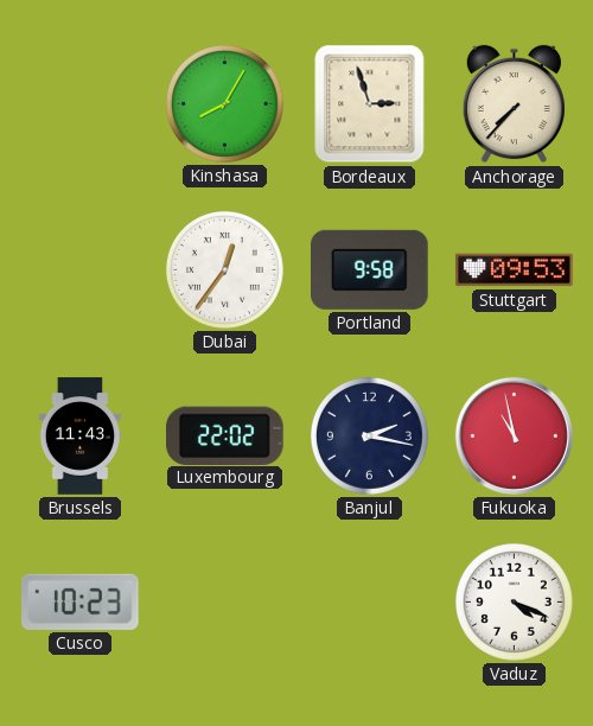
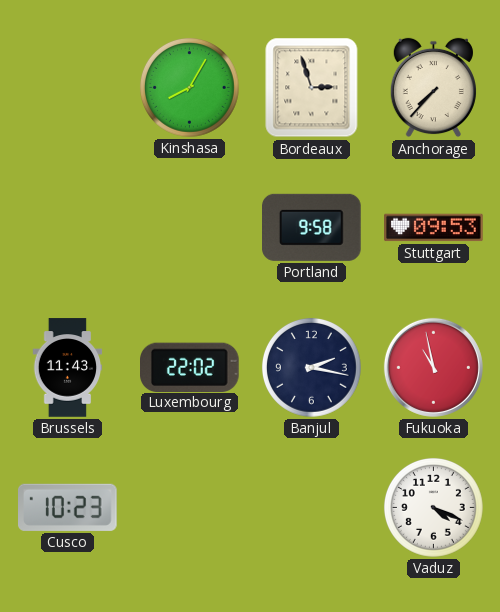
Dubai: 12:36 -> none (224, 269)
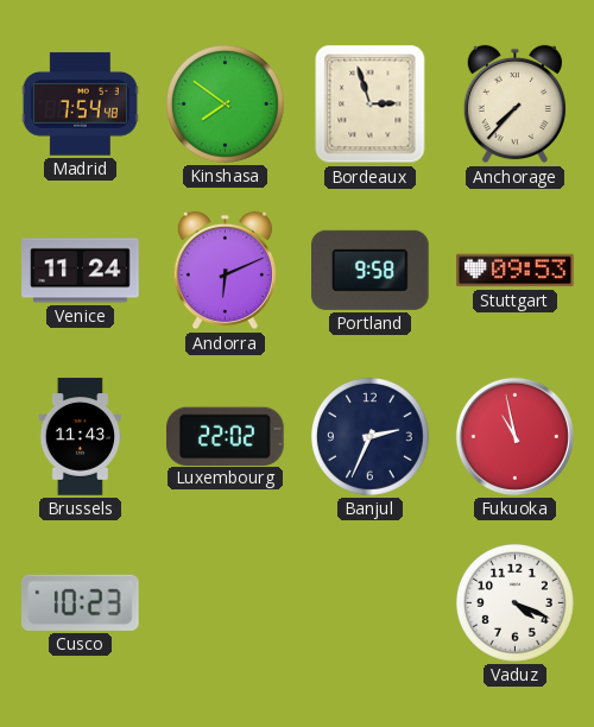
Madrid: none -> 7:54 (80, 105)
Kinshasa: 8:05 -> 7:51 (225, 103)
Venice: none -> 11:24 (81, 271)
Andorra: none -> 6:11 (225, 271)
Banjul: 2:17 -> 2:34 (369, 436)
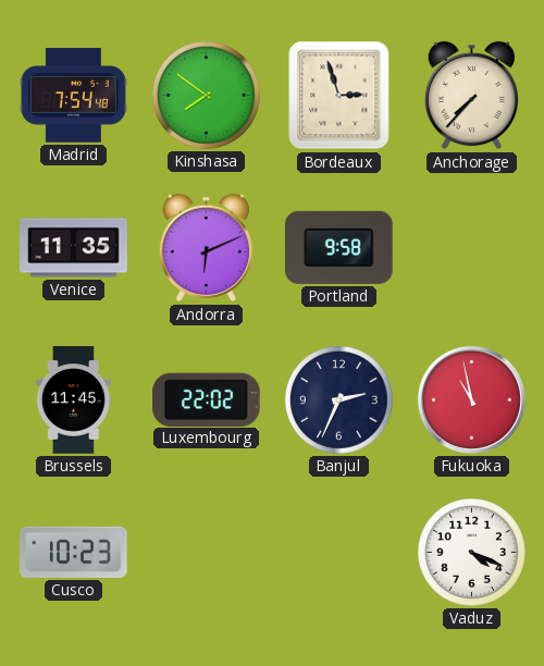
Venice: 11:24 -> 11:35 (74, 248)
Stuttgart: 09:53 -> none (516, 271)
Brussels: 11:43 -> 11:45 (74, 400)
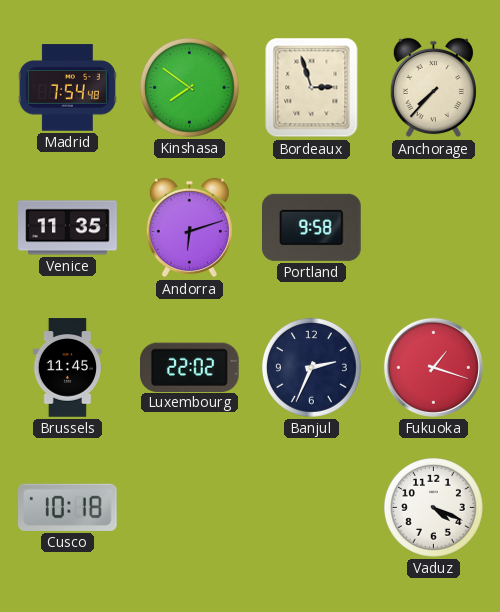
Andorra: 6:11 -> 6:12 (189, 228)
Fukuoka: 10:58 -> 1:18 (433, 367)
Cusco: 10:23 -> 10:18 (68, 507)
